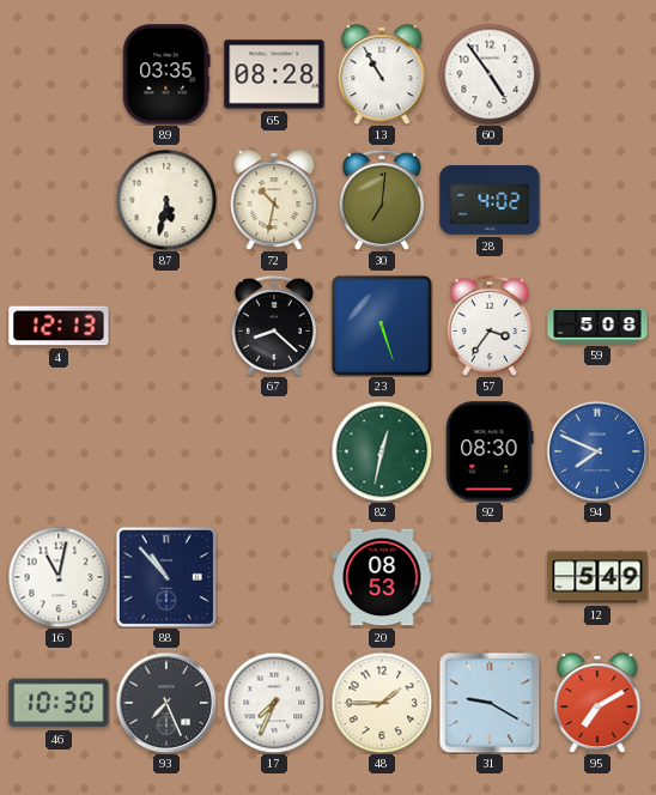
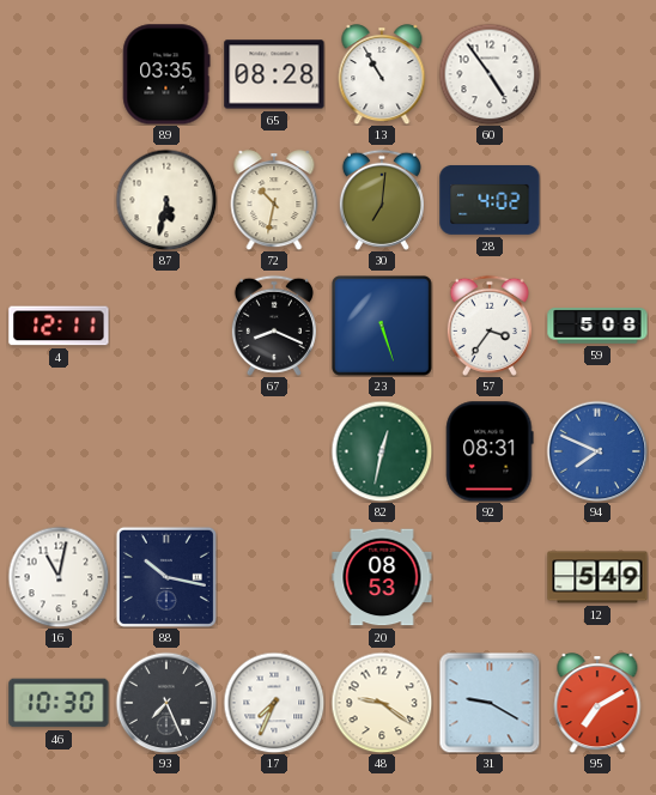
4: 12:13 -> 12:11 (59, 326)
67: 8:22 -> 8:19 (274, 326)
92: 08:30 -> 08:31 (490, 451)
88: 10:53 -> 10:17 (166, 577)
48: 1:45 -> 9:21 (382, 703)
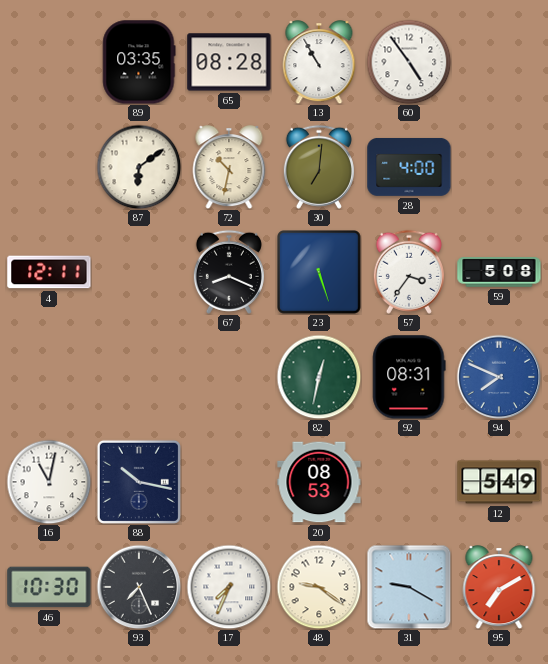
87: 5:32 -> 6:09 (139, 167)
28: 4:02 -> 4:00 (409, 167)
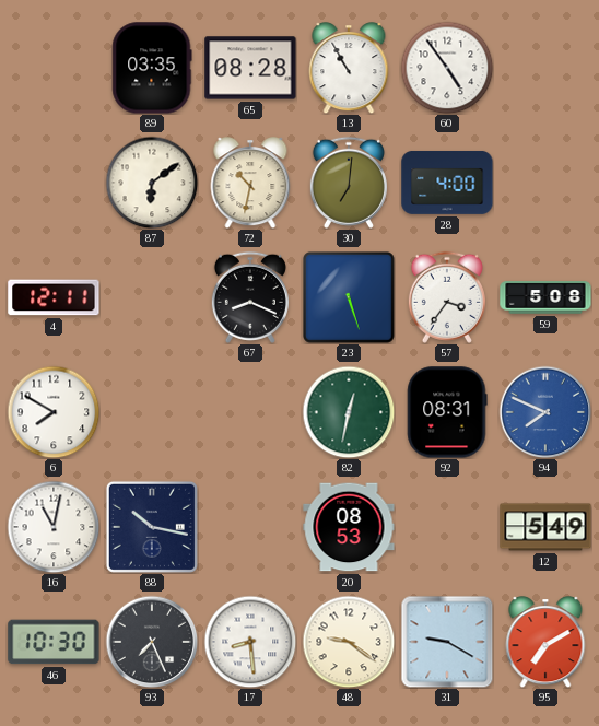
6: none -> 7:50 (54, 412)
17: 7:34 -> 8:29 (250, 642)
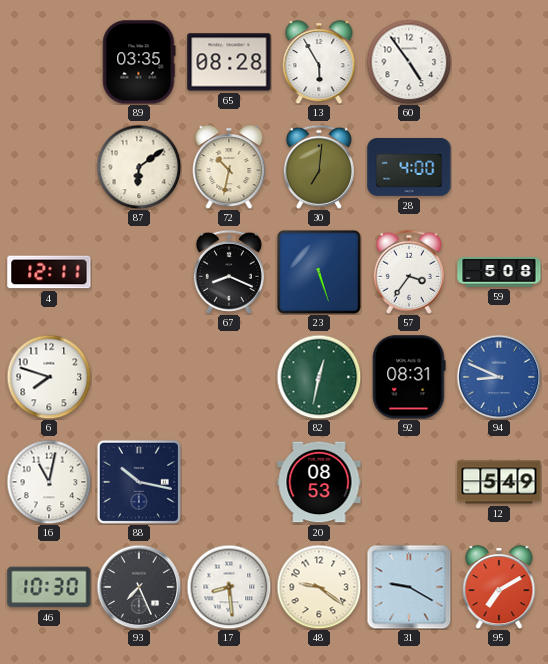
13: 10:55 -> 5:55 (319, 62)
6: 7:50 -> 7:48 (49, 377)
94: 7:49 -> 8:49 (499, 377)
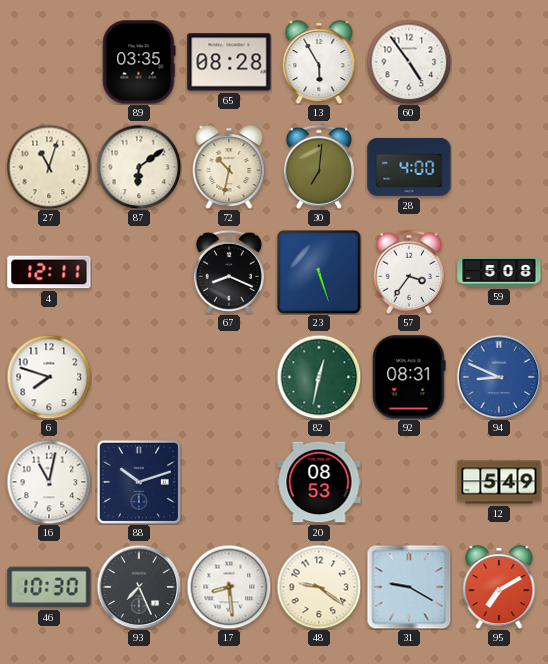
27: none -> 11:03 (49, 167)
88: 10:17 -> 10:12 (139, 482)
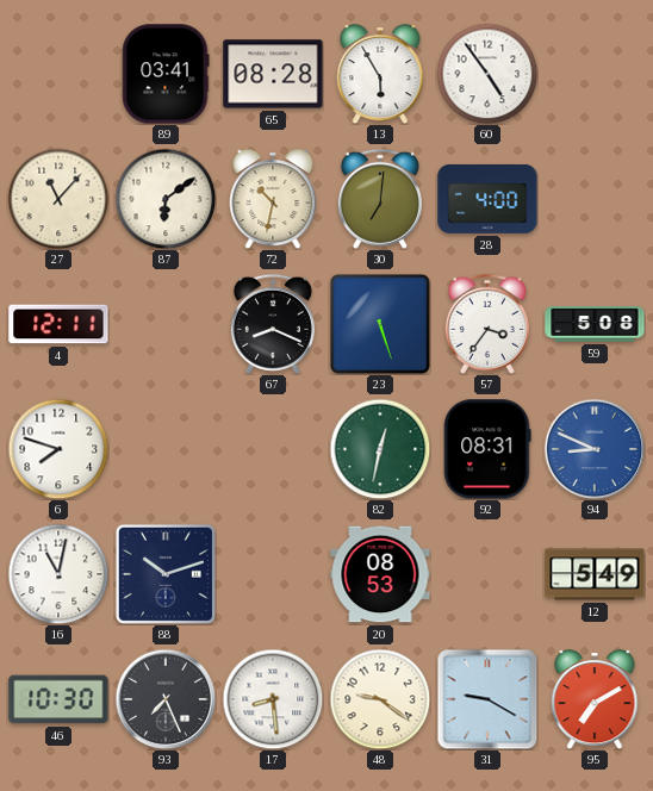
89: 03:35 -> 03:41 (166, 74)
27: 11:03 -> 11:07 (58, 199)
